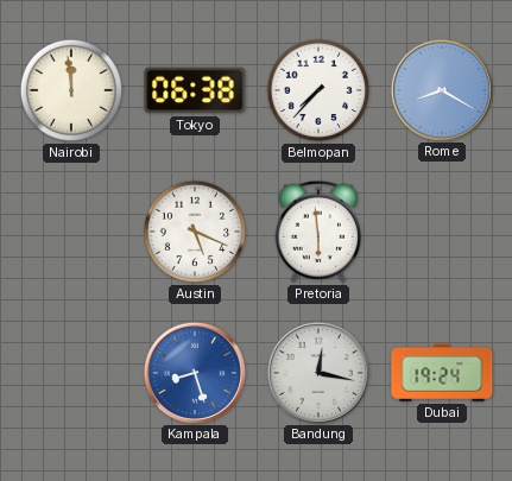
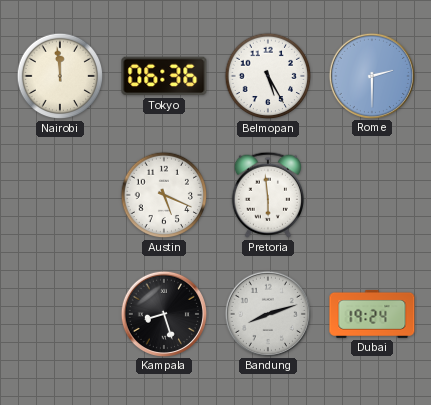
Tokyo: 06:38 -> 06:36 (164, 76)
Belmopan: 7:37 -> 5:25 (268, 76)
Rome: 8:20 -> 2:30 (371, 75)
Kampala dial: blue -> black (163, 313)
Bandung: 12:17 -> 8:12 (267, 313)
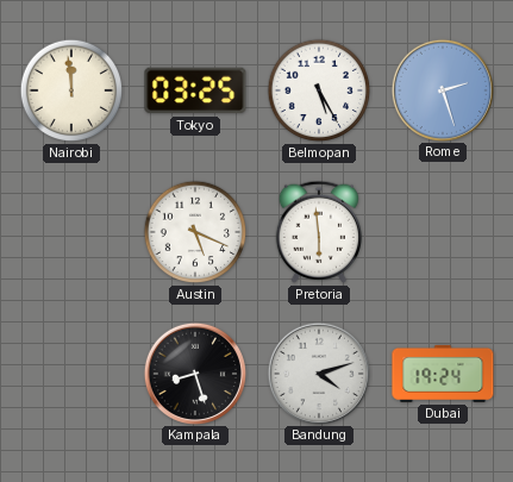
Tokyo: 06:36 -> 03:25 (195, 90)
Rome: 2:30 -> 2:27 (442, 89)
Bandung: 8:12 -> 4:12 (318, 373)
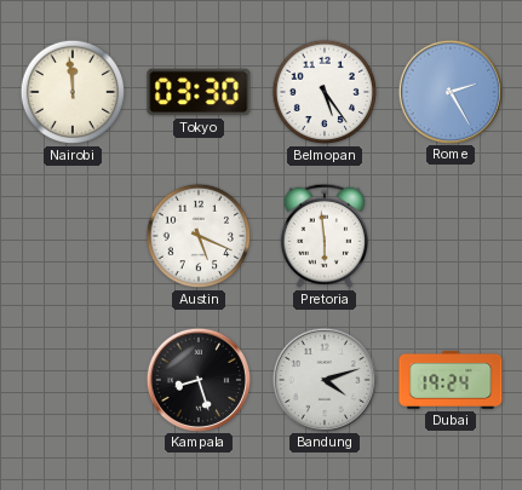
Tokyo: 03:25 -> 03:30 (199, 92)
Belmopan: 5:25 -> 5:24 (325, 92)
Rome: 2:27 -> 2:25 (449, 91)
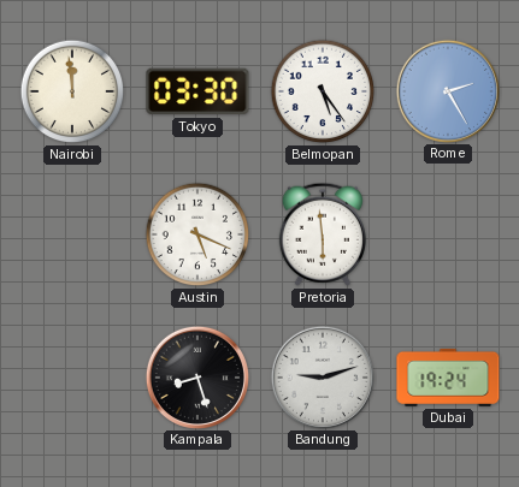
Bandung: 4:12 -> 9:12 (322, 376)
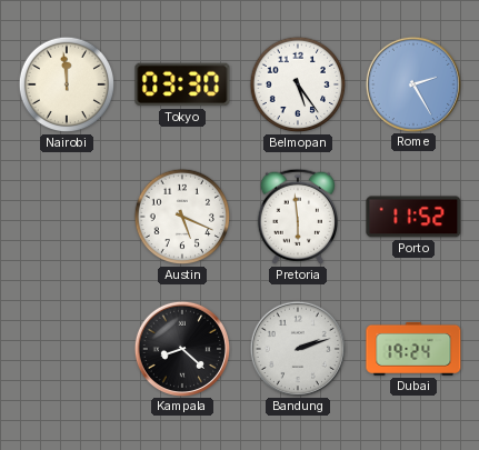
Porto: none -> 11:52 (413, 217)
Kampala: 8:27 -> 8:22 (181, 348)
Bandung: 9:12 -> 2:12 (297, 348)
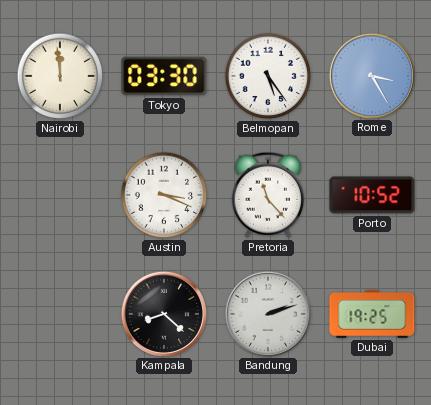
Rome: 2:25 -> 3:25 (371, 75)
Austin: 5:19 -> 3:19 (164, 195)
Pretoria: 5:59 -> 11:23 (268, 195)
Porto: 11:52 -> 10:52 (372, 195)
Dubai: 19:24 -> 19:25 (372, 314)
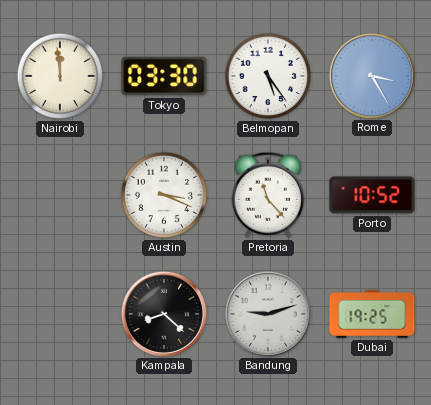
Bandung: 2:12 -> 9:12 (267, 313)
